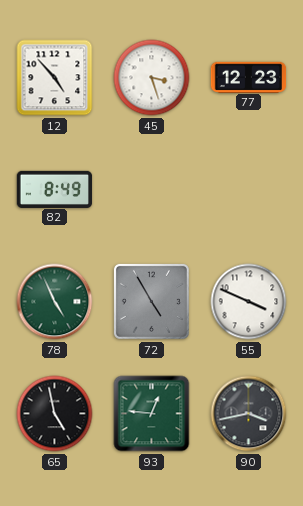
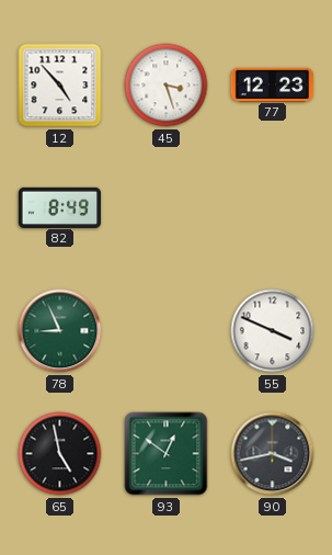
78: 4:56 -> 8:56 (60, 331)
72: 4:55 -> none (151, 301)
93: 12:46 -> 12:51 (167, 454)
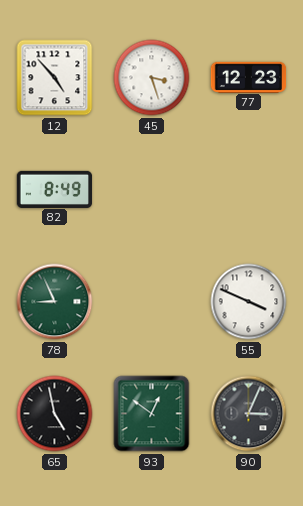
90: 3:43 -> 3:04 (249, 414)
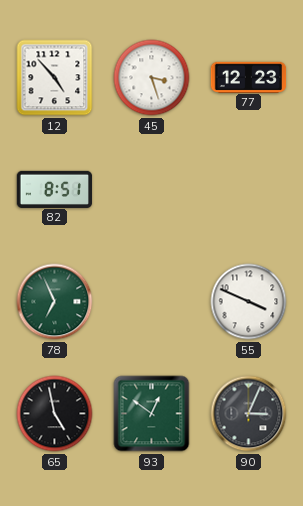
82: 8:49 -> 8:51 (55, 189)
78: 8:56 -> 6:56 (55, 302)
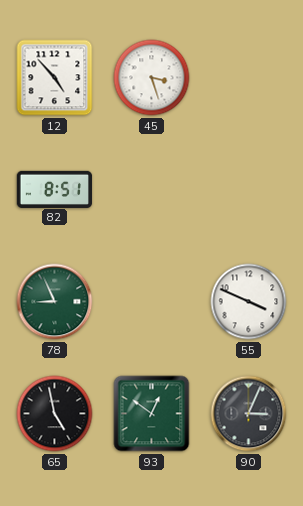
77: 12:23 -> none (249, 77)
78: 6:56 -> 8:56 (55, 302)
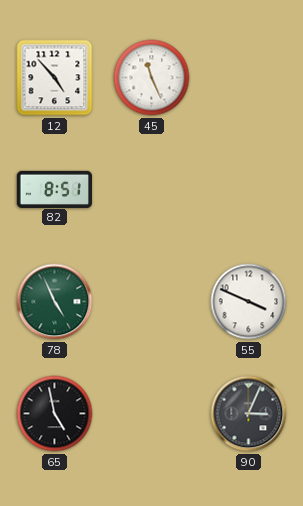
45: 3:27 -> 11:26 (152, 78)
78: 8:56 -> 4:56 (55, 302)
93: 12:51 -> none (152, 414)
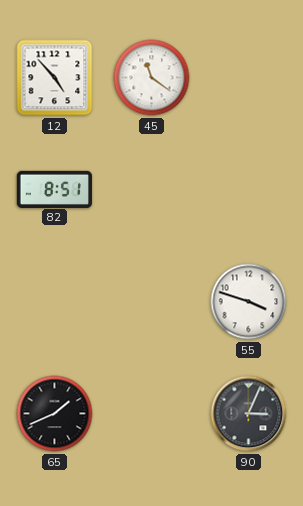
45: 11:26 -> 11:21 (152, 78)
78: 4:56 -> none (55, 302)
55: 3:49 -> 3:48 (249, 302)
65: 4:58 -> 1:41 (55, 414)
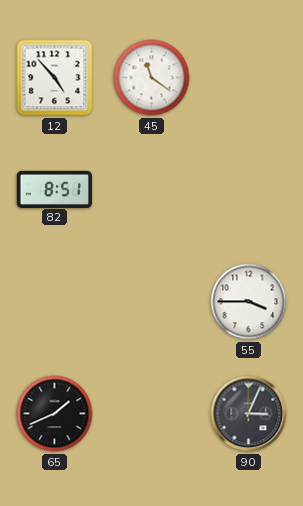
55: 3:48 -> 3:45 (249, 302)
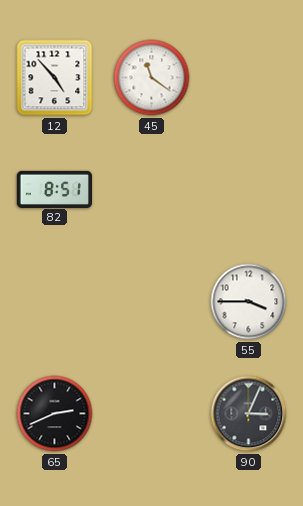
65: 1:41 -> 2:41 (55, 414)
